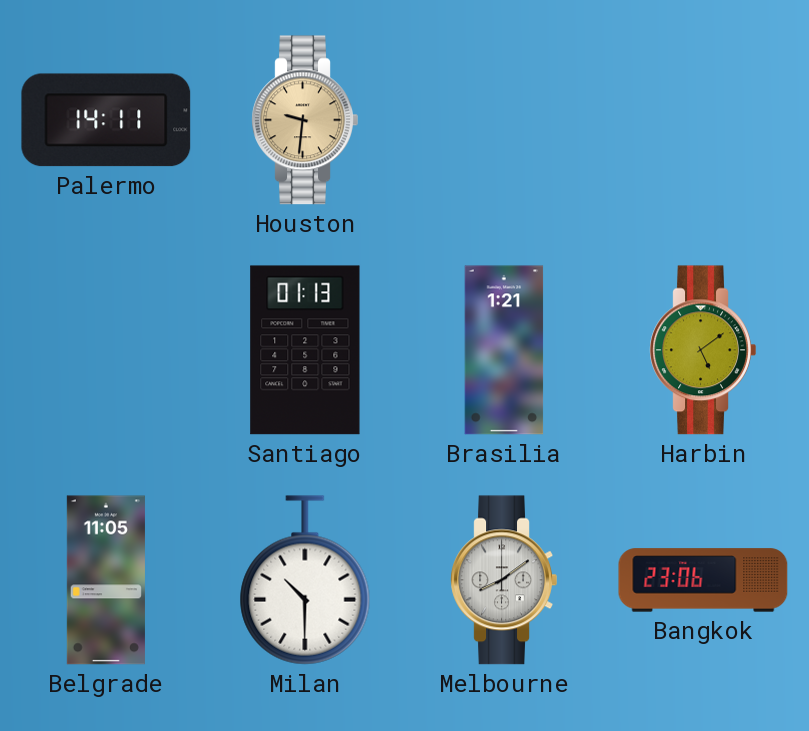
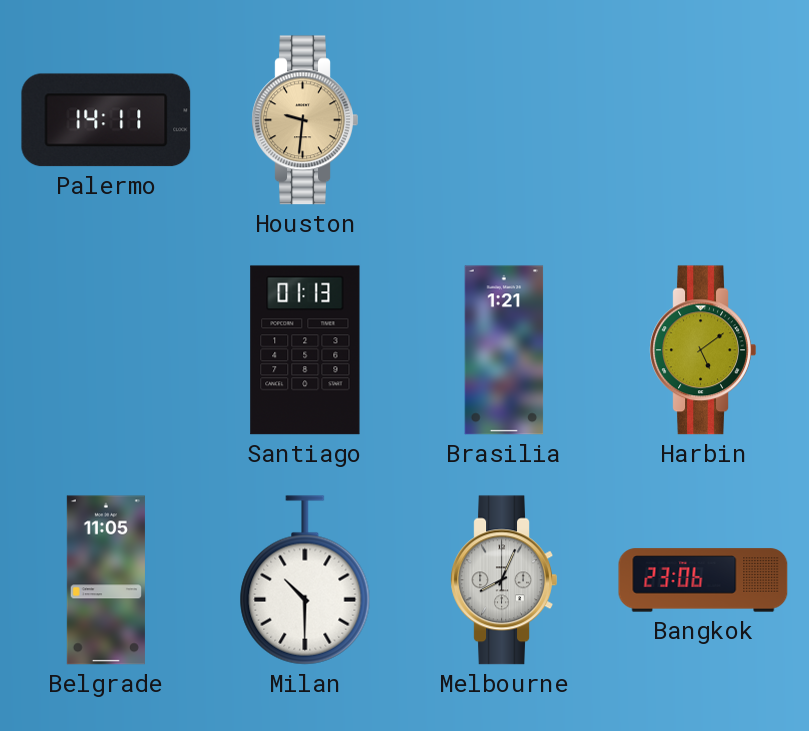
Melbourne: 8:09 -> 8:04 (504, 580)
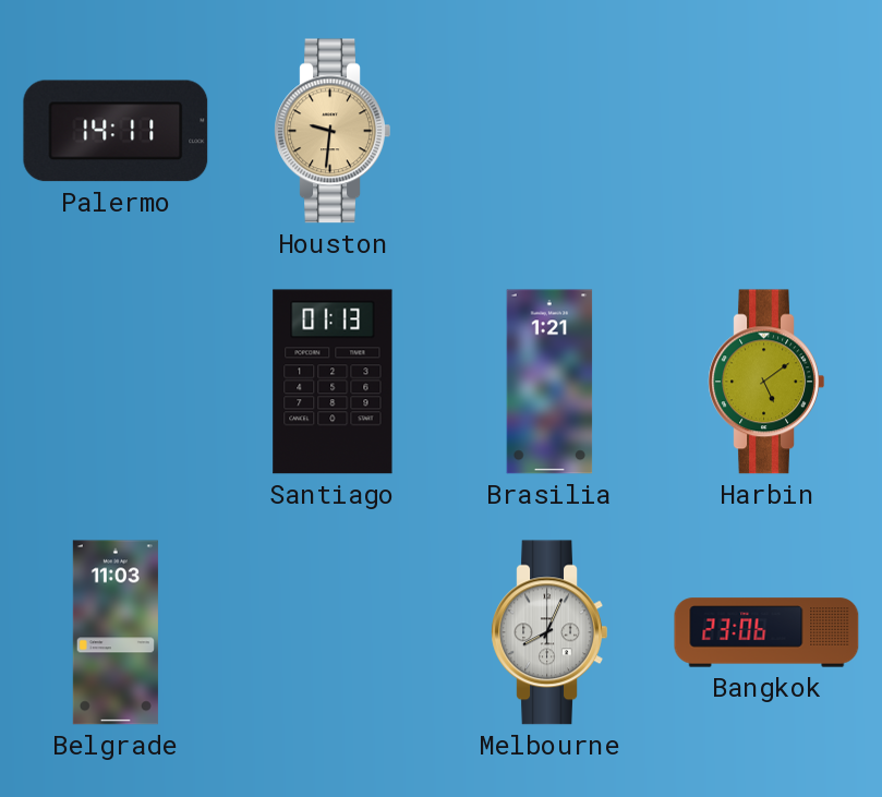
Belgrade: 11:05 -> 11:03 (116, 632)
Milan: 10:30 -> none (305, 580)
